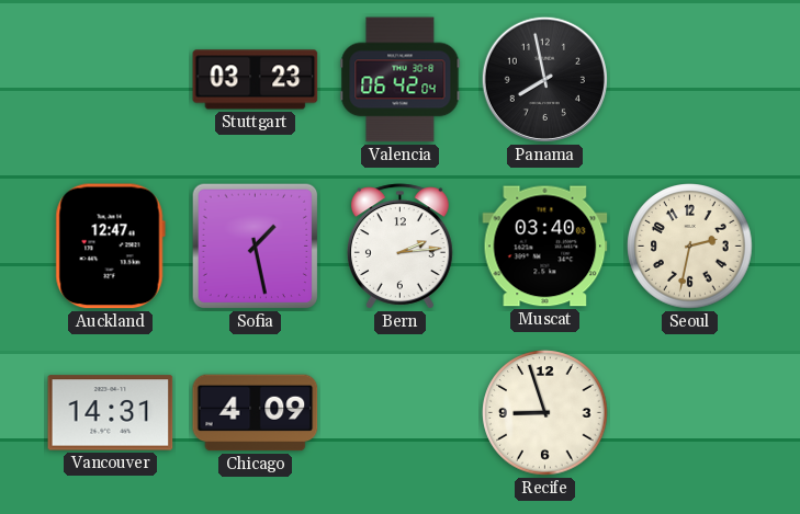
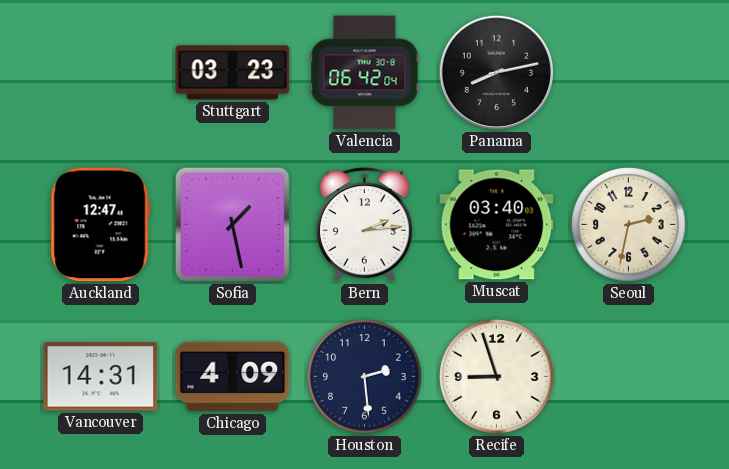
Panama: 7:58 -> 8:13 (496, 72)
Houston: none -> 2:29 (365, 377)
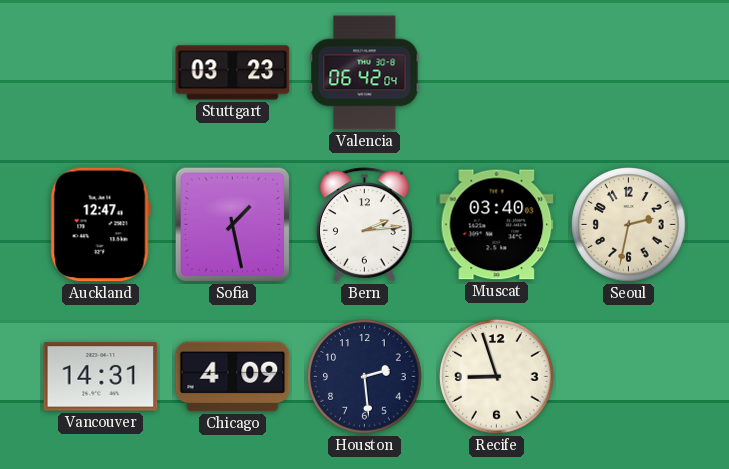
Panama: 8:13 -> none (496, 72)
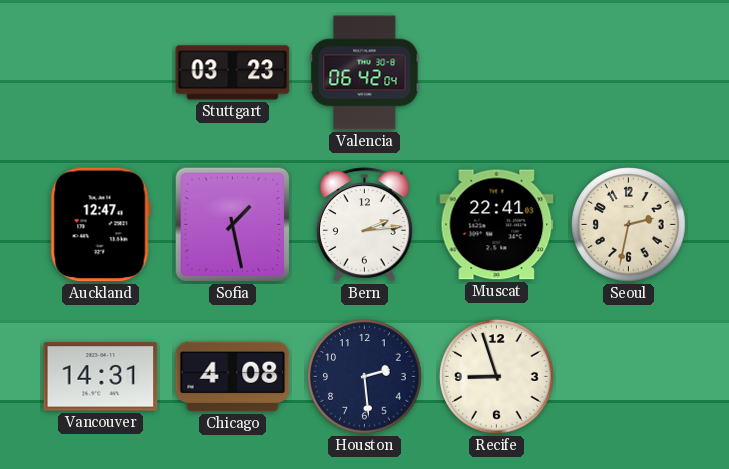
Muscat: 03:40 -> 22:41 (497, 225)
Chicago: 4:09 -> 4:08 (233, 377)
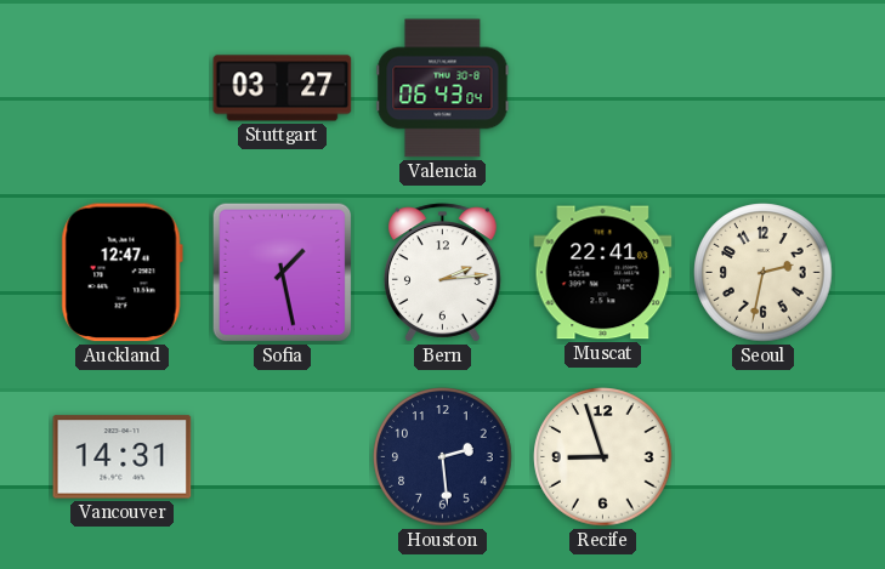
Stuttgart: 03:23 -> 03:27 (283, 89)
Valencia: 06:42 -> 06:43 (443, 89)
Chicago: 4:08 -> none (233, 377)
